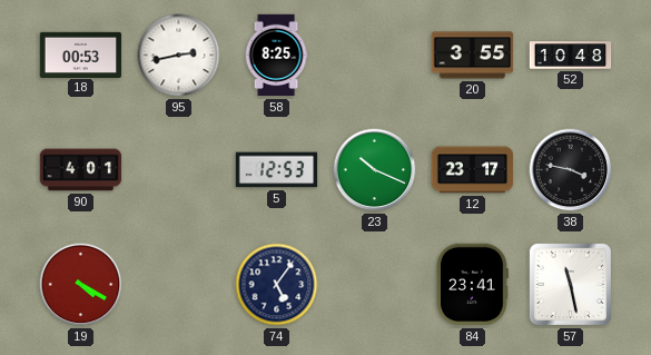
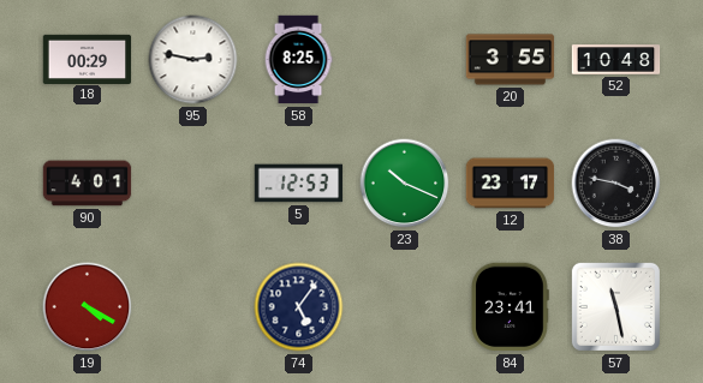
18: 00:53 -> 00:29 (88, 59)
95: 2:43 -> 2:47 (193, 60)
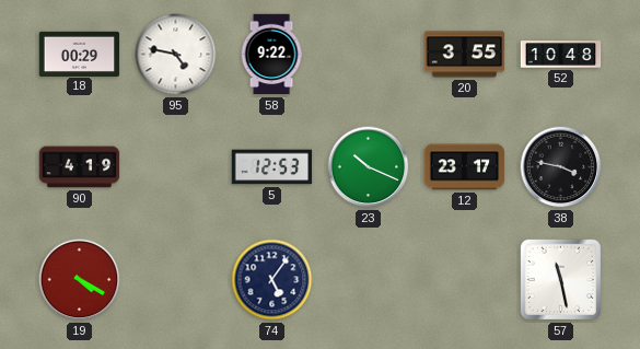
95: 2:47 -> 4:47 (176, 55)
58: 8:25 -> 9:22 (271, 55)
90: 4:01 -> 4:19 (80, 167)
84: 23:41 -> none (510, 307)
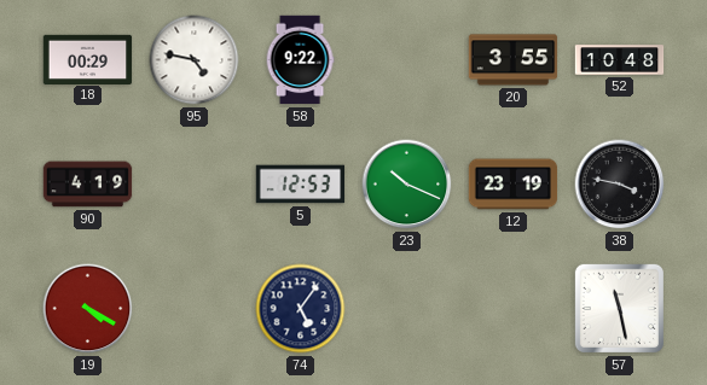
12: 23:17 -> 23:19 (514, 185)
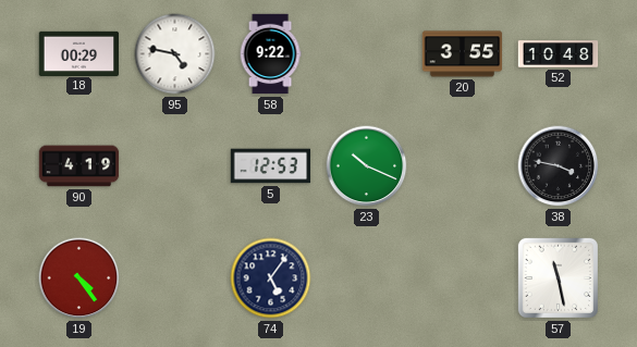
12: 23:19 -> none (514, 185)
19: 4:20 -> 4:24 (79, 278)
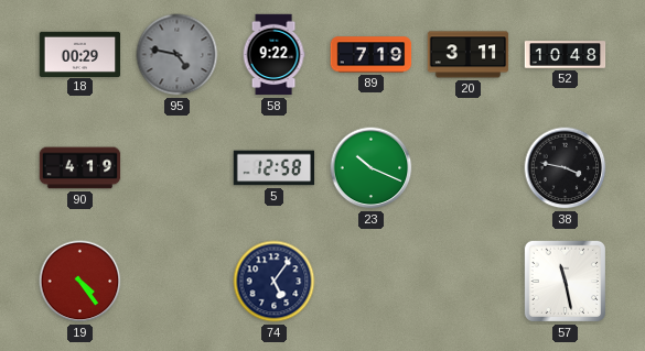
95 dial: white -> grey (178, 55)
89: none -> 7:19 (372, 55)
20: 3:55 -> 3:11 (469, 55)
5: 12:53 -> 12:58 (275, 168)
